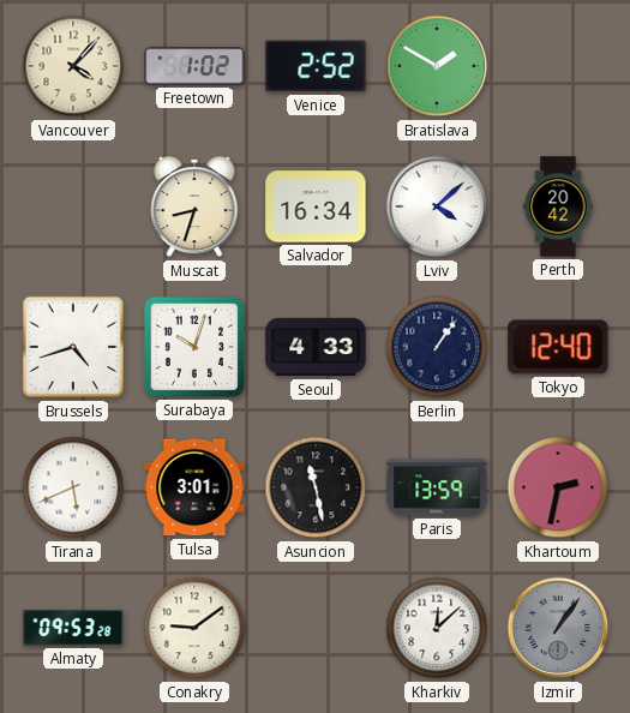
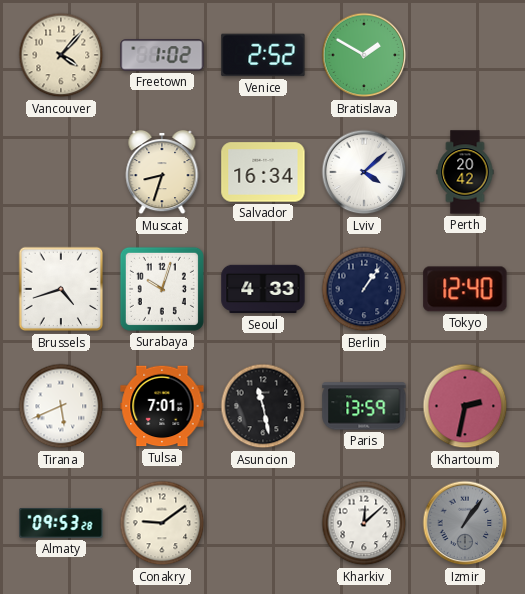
Tulsa: 3:01 -> 7:01 (162, 406)
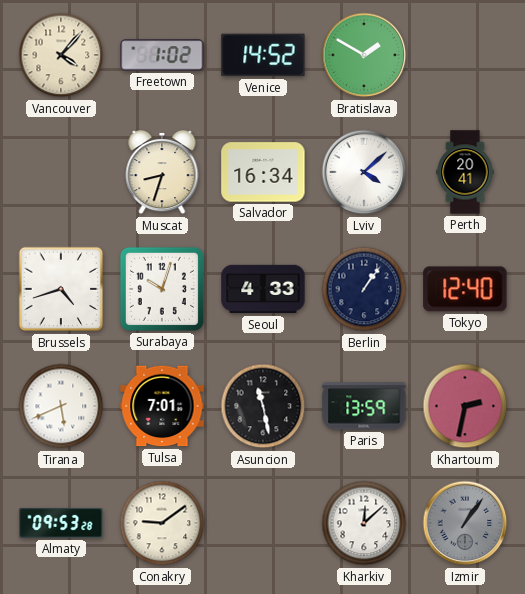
Venice: 2:52 -> 14:52 (263, 55)
Perth: 20:42 -> 20:41 (465, 172)
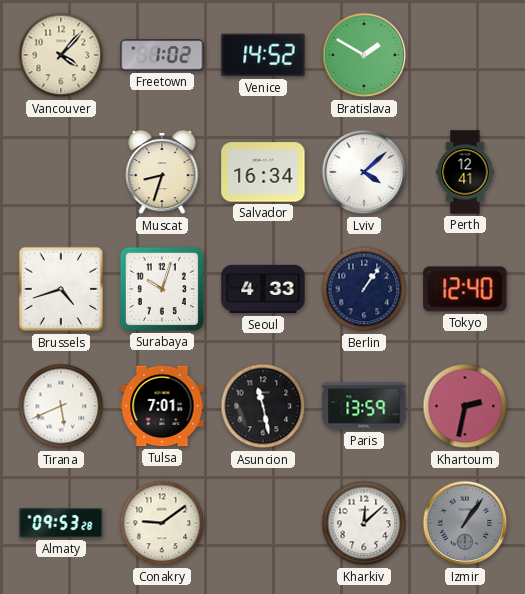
Perth: 20:41 -> 12:41 (465, 172)
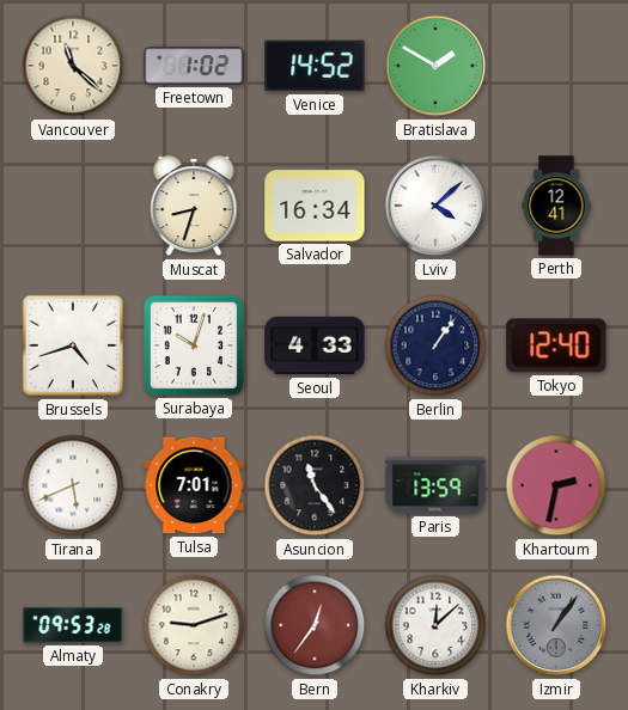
Vancouver: 4:07 -> 11:22 (73, 66)
Asuncion: 11:28 -> 11:24 (315, 485)
Conakry: 9:09 -> 9:12 (194, 625)
Bern: none -> 12:36 (315, 625)
